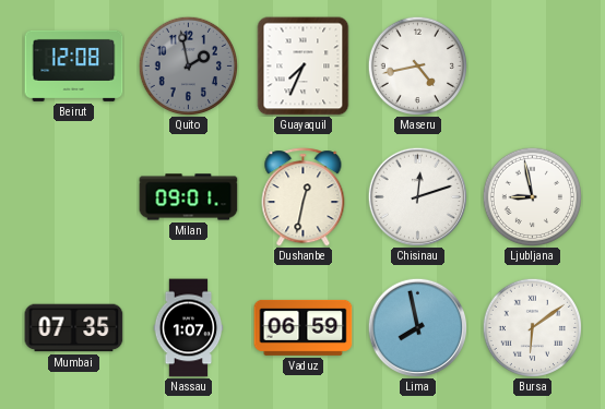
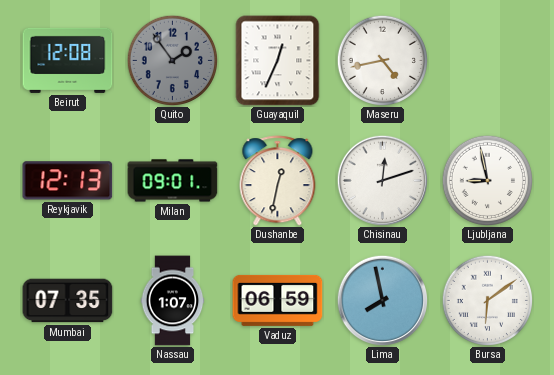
Quito: 1:58 -> 1:54 (172, 60)
Guayaquil: 7:34 -> 12:34 (278, 61)
Reykjavik: none -> 12:13 (68, 181)
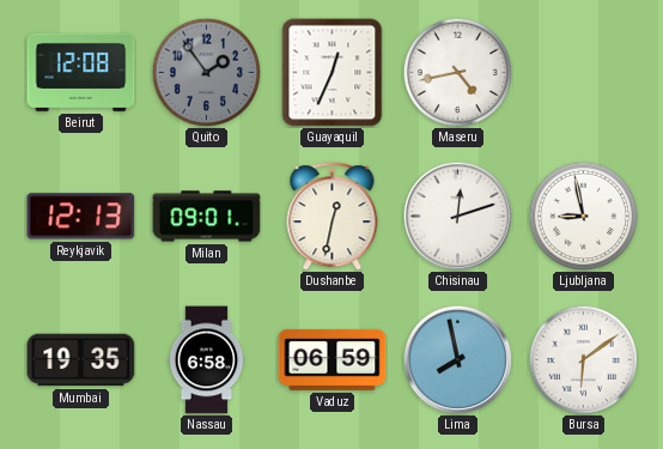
Mumbai: 07:35 -> 19:35 (81, 360)
Nassau: 1:07 -> 6:58 (207, 360)
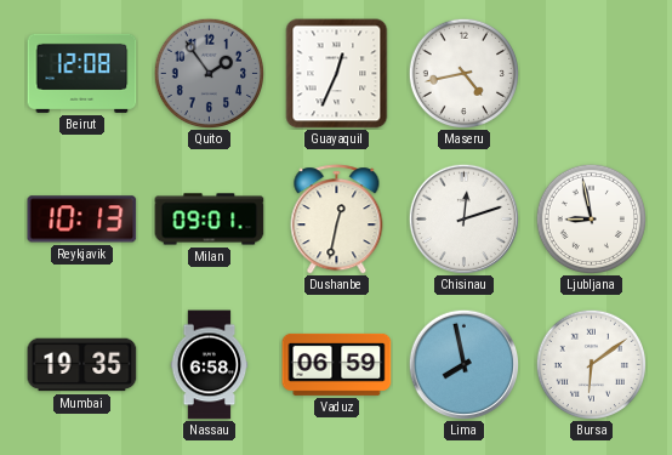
Reykjavik: 12:13 -> 10:13 (82, 220)
